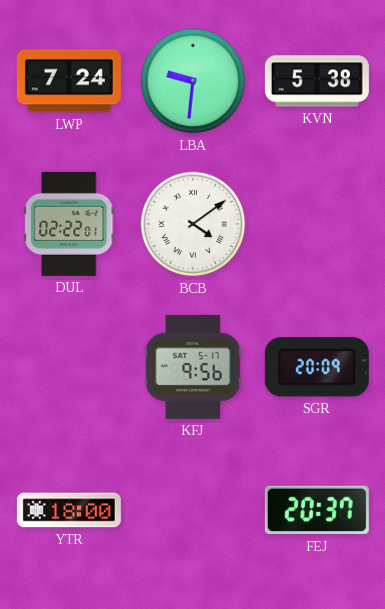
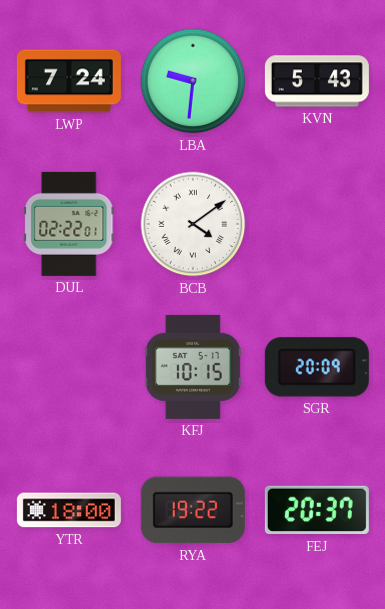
KVN: 5:38 -> 5:43 (317, 81)
KFJ: 9:56 -> 10:15 (193, 367)
RYA: none -> 19:22 (193, 510)
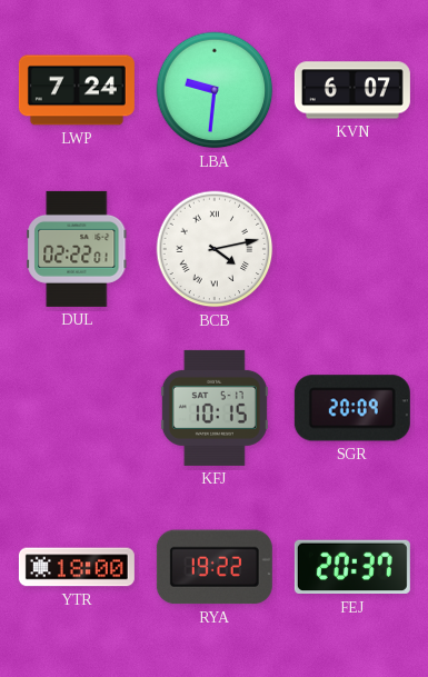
KVN: 5:43 -> 6:07 (352, 90)
BCB: 4:09 -> 4:13 (215, 249)
